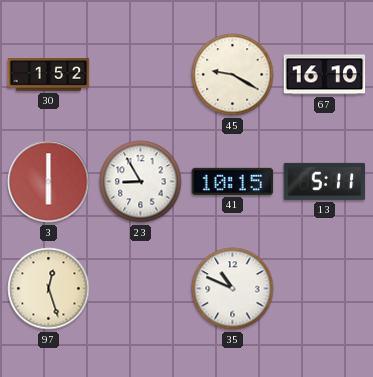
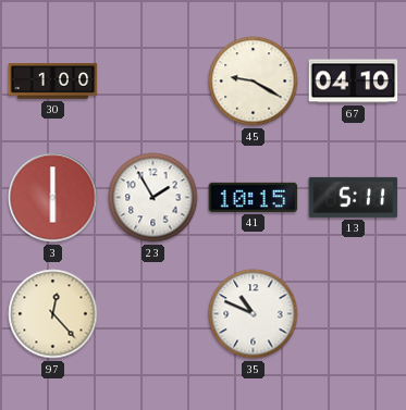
30: 1:52 -> 1:00 (53, 82)
67: 16:10 -> 04:10 (354, 82)
23: 8:55 -> 1:55 (153, 198)
97: 12:27 -> 12:23 (53, 314)
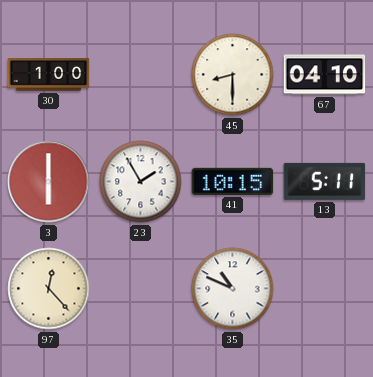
45: 9:20 -> 8:30 (233, 75)
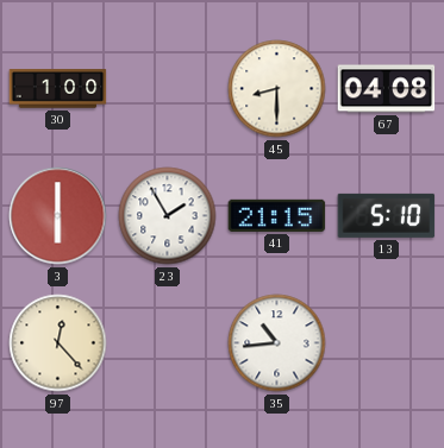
67: 04:10 -> 04:08 (387, 89)
41: 10:15 -> 21:15 (277, 215)
13: 5:11 -> 5:10 (387, 215)
35: 10:49 -> 10:44 (277, 343)
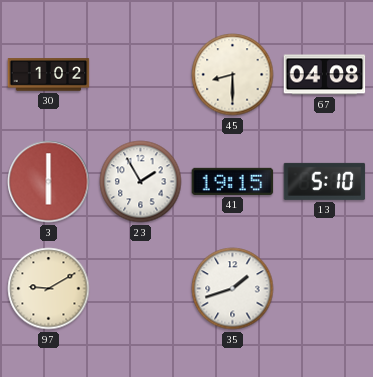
30: 1:00 -> 1:02 (49, 75)
41: 21:15 -> 19:15 (233, 181)
97: 12:23 -> 9:10 (49, 289)
35: 10:44 -> 1:42 (233, 289)
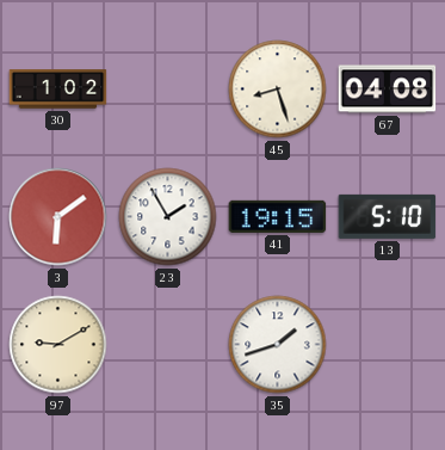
45: 8:30 -> 8:27 (278, 90)
3: 6:00 -> 6:09 (58, 217)
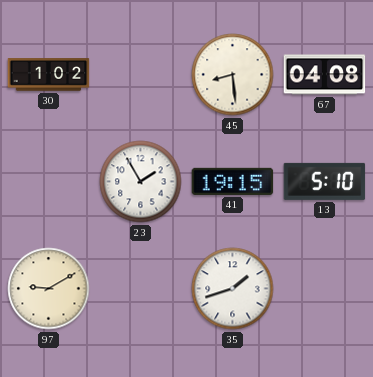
45: 8:27 -> 8:29 (233, 75)
3: 6:09 -> none (58, 217)
